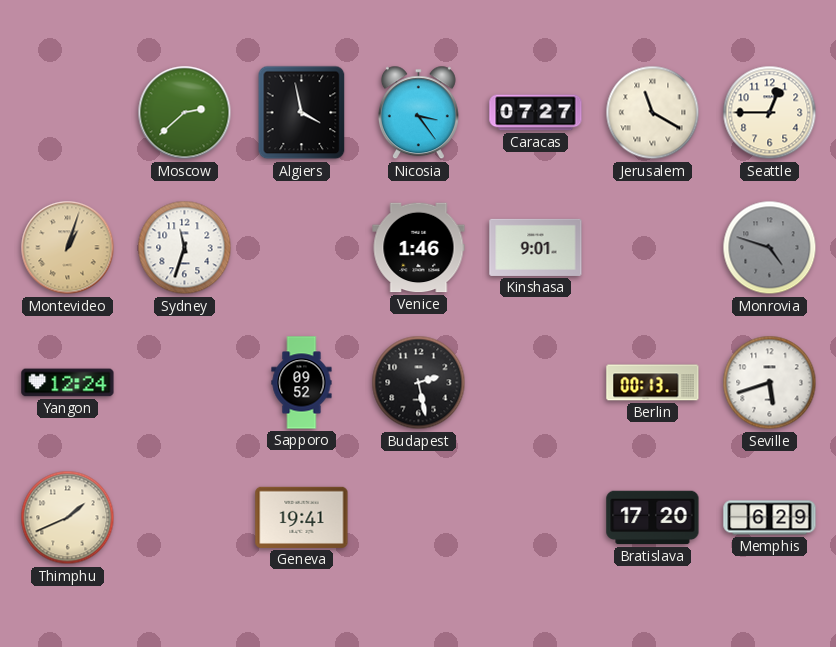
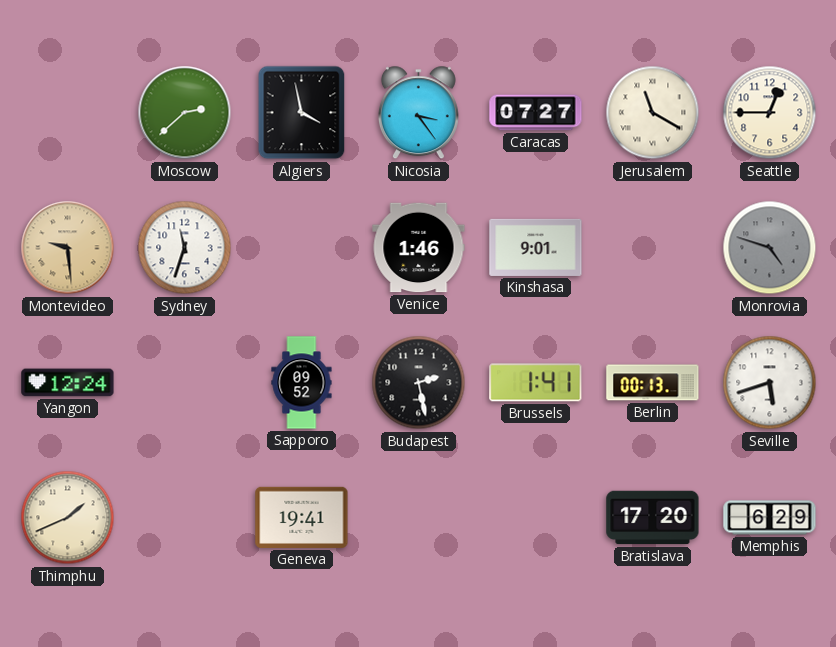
Montevideo: 1:03 -> 9:29 (68, 248)
Brussels: none -> 1:41 (536, 383)
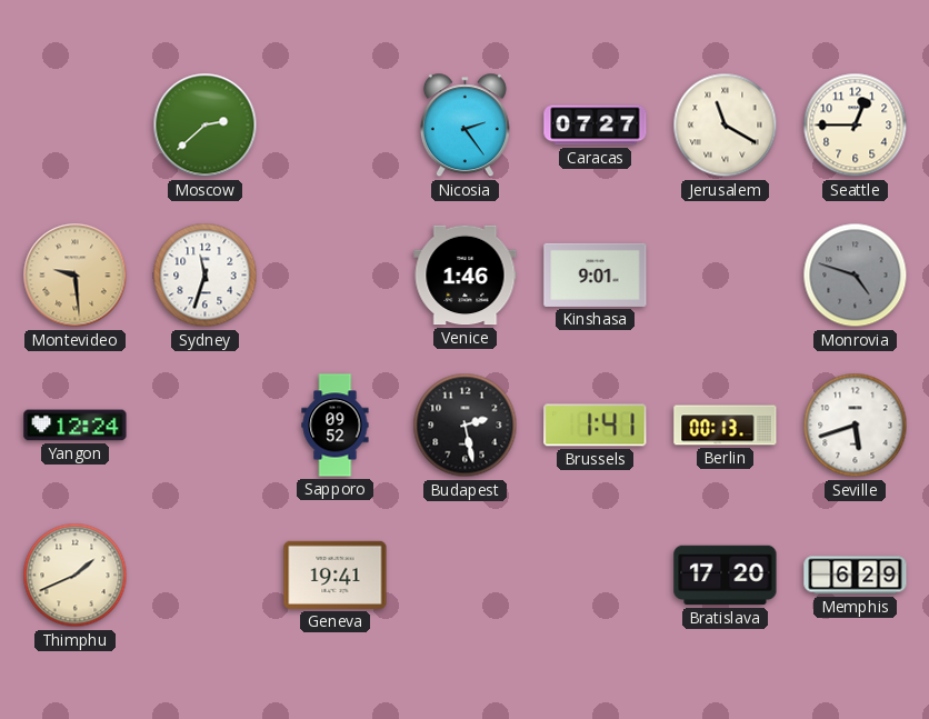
Algiers: 3:58 -> none (302, 113)
Nicosia: 3:24 -> 2:24 (464, 126)
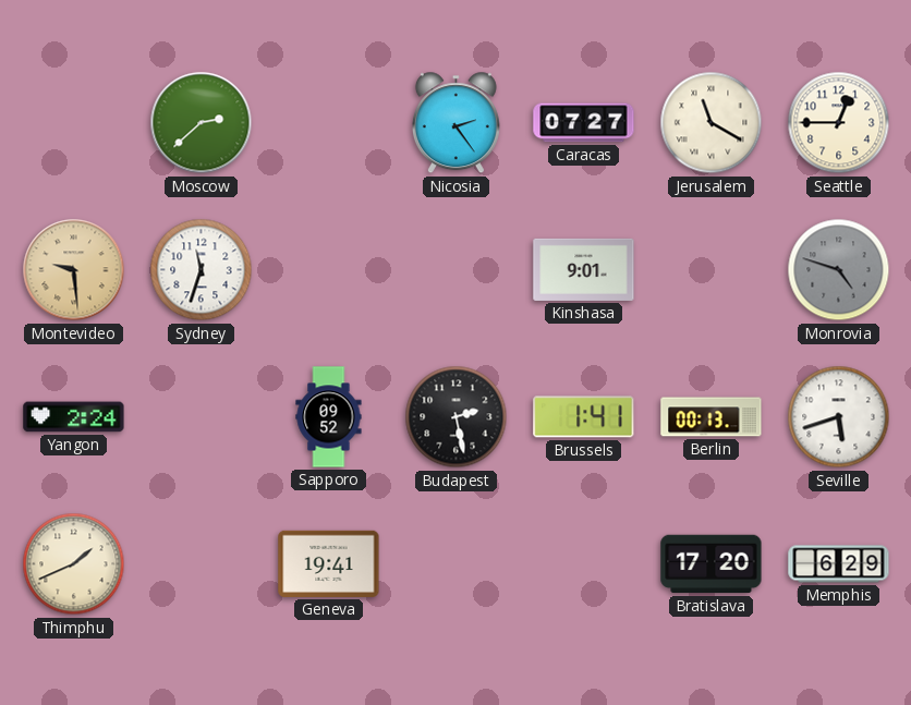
Venice: 1:46 -> none (466, 276)
Yangon: 12:24 -> 2:24 (74, 417)
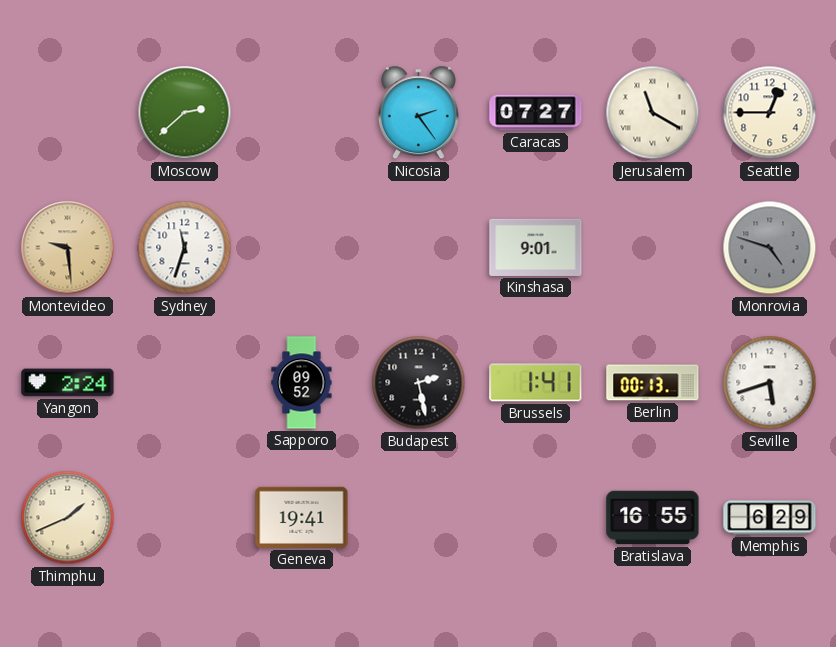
Bratislava: 17:20 -> 16:55 (653, 518)
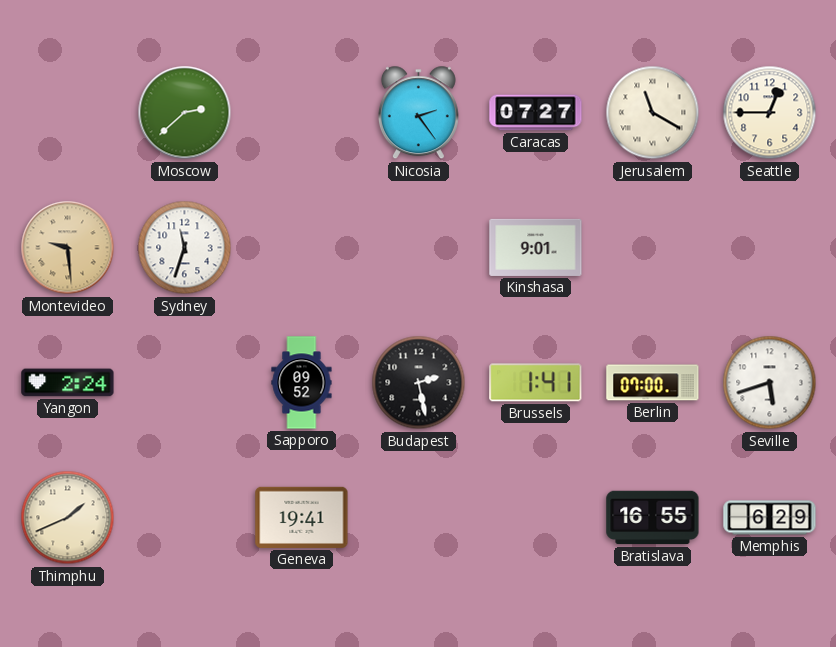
Monrovia: 4:48 -> none (770, 248)
Berlin: 00:13 -> 07:00 (653, 383)
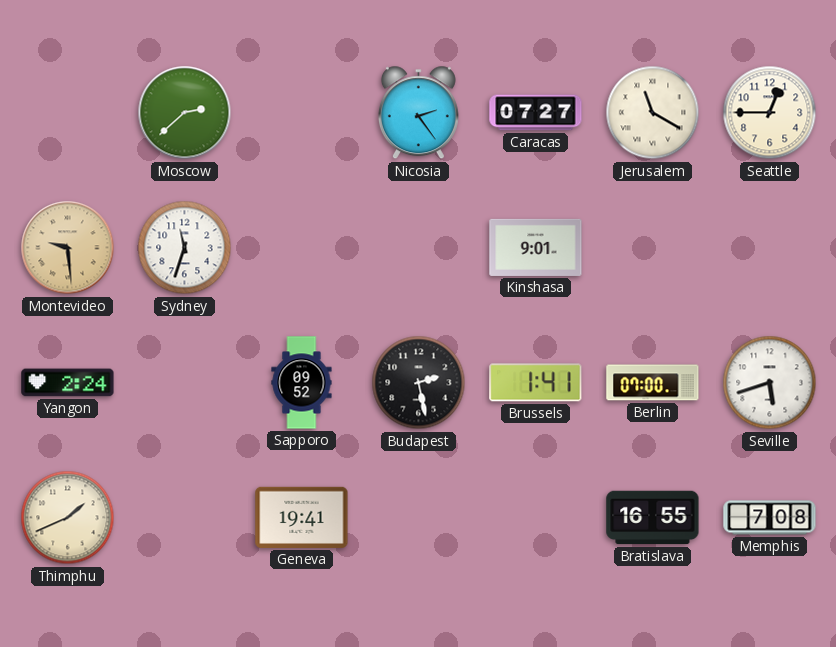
Memphis: 6:29 -> 7:08 (770, 518)
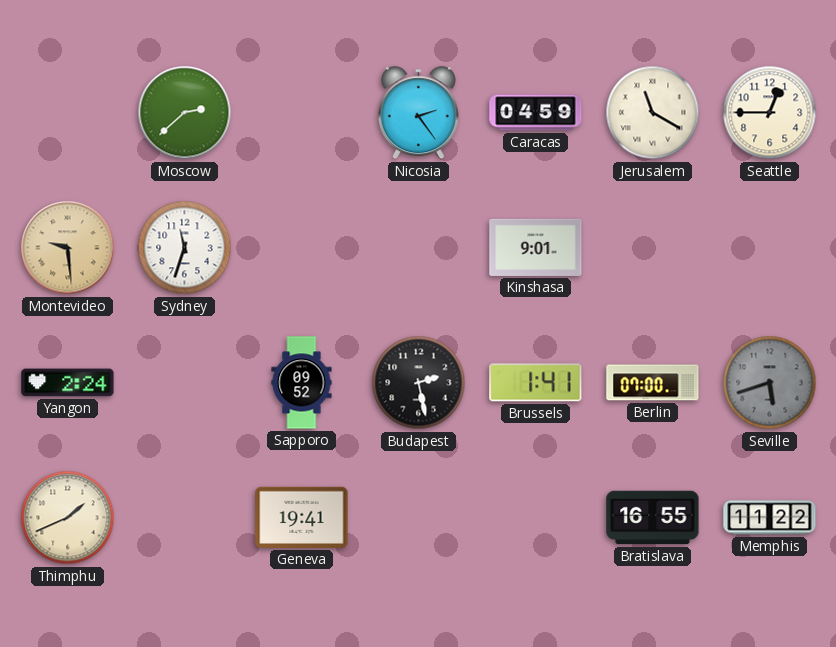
Caracas: 07:27 -> 04:59 (536, 113)
Seville dial: white -> grey (770, 383)
Memphis: 7:08 -> 11:22 (770, 518)
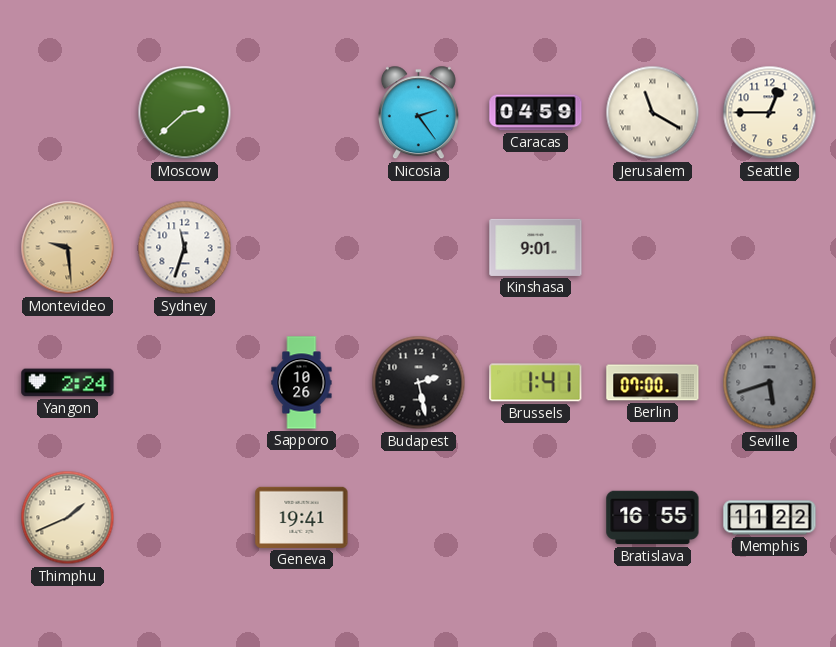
Sapporo: 09:52 -> 10:26 (302, 383)
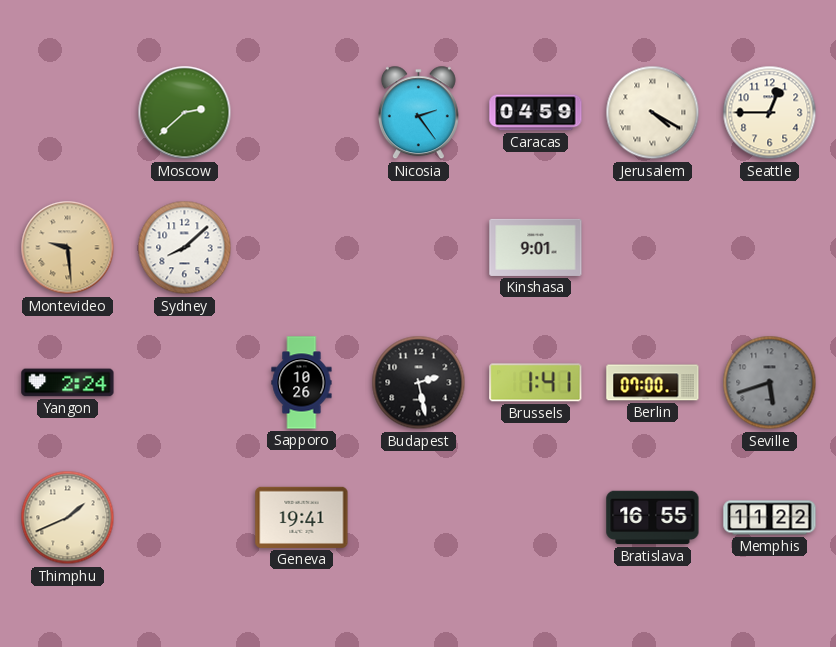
Jerusalem: 11:20 -> 4:20 (653, 113)
Sydney: 11:33 -> 8:08 (185, 248)
